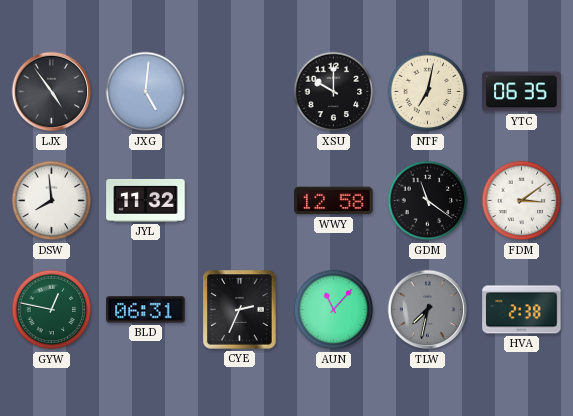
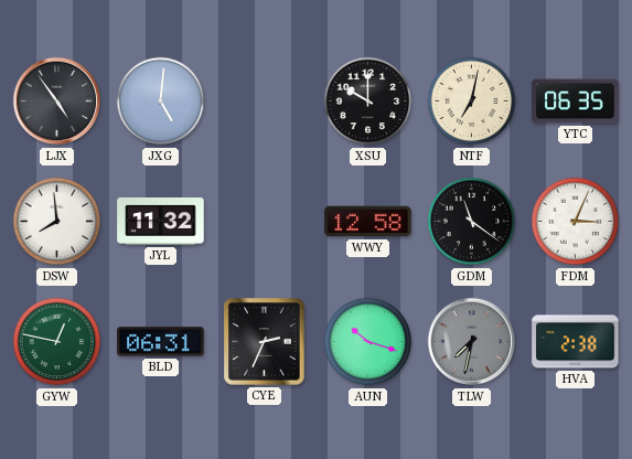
FDM: 3:09 -> 3:04 (576, 222)
AUN: 11:07 -> 10:18 (368, 342)
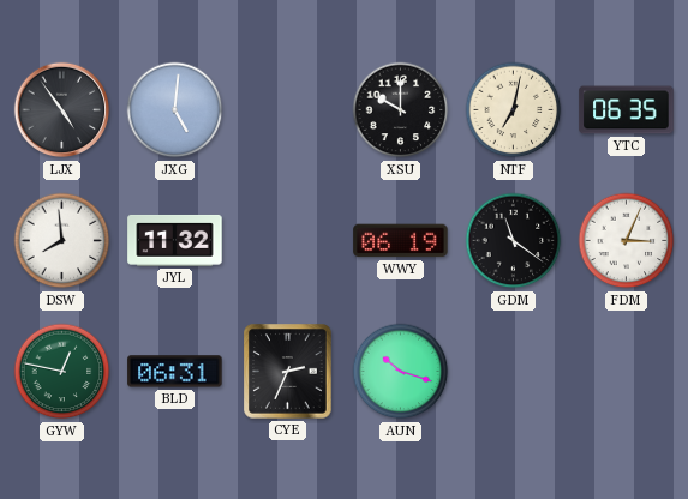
WWY: 12:58 -> 06:19 (401, 241)
TLW: 7:32 -> none (472, 342)
HVA: 2:38 -> none (576, 342)
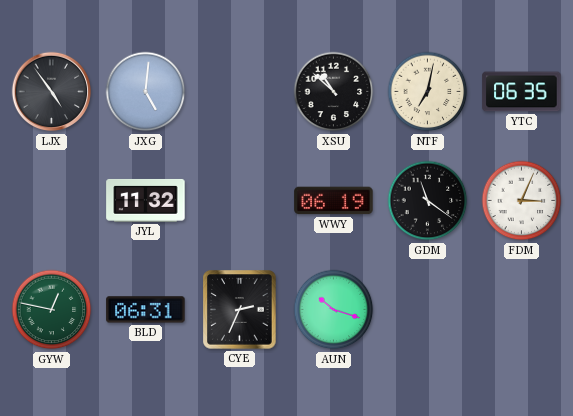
XSU: 10:00 -> 10:52 (334, 92)
DSW: 7:59 -> none (62, 241)
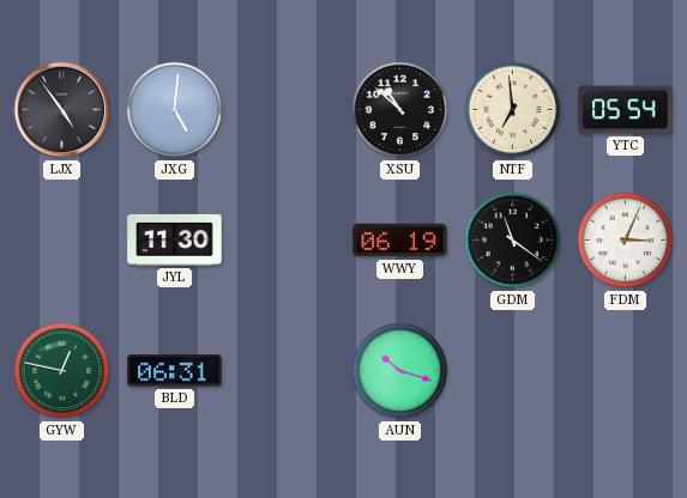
NTF: 7:02 -> 6:59 (513, 110)
YTC: 06:35 -> 05:54 (626, 110)
JYL: 11:32 -> 11:30 (175, 241)
CYE: 2:34 -> none (240, 310)
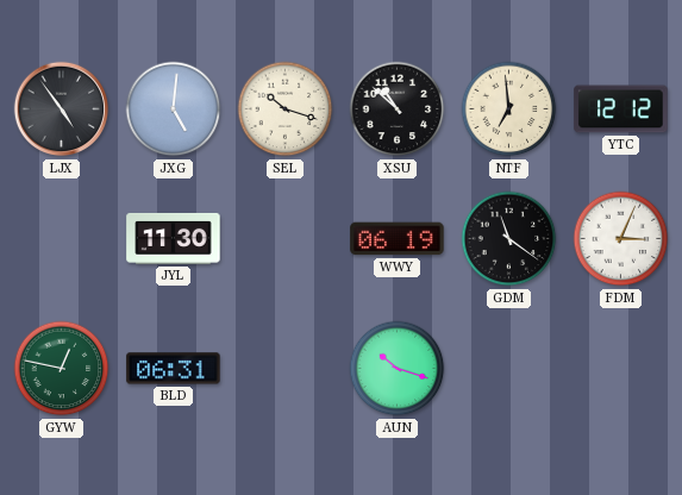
SEL: none -> 10:18 (286, 109)
YTC: 05:54 -> 12:12 (621, 109)
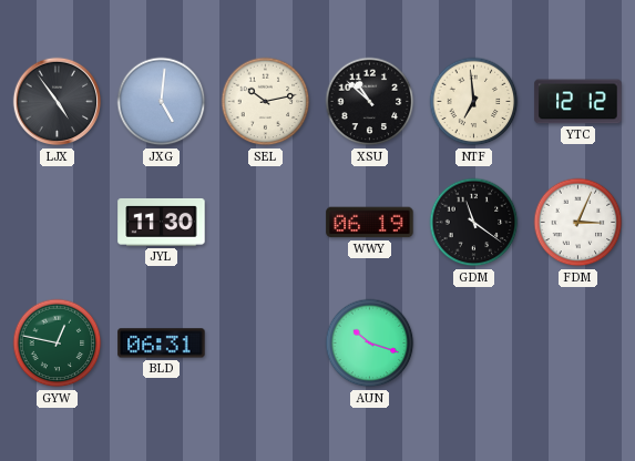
SEL: 10:18 -> 10:13 (266, 102)
